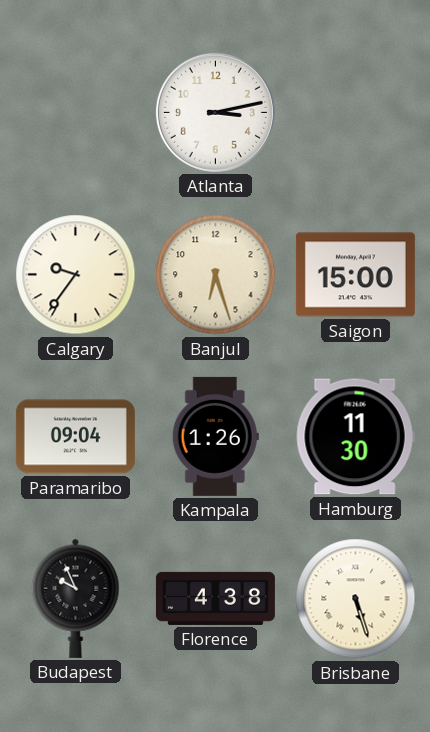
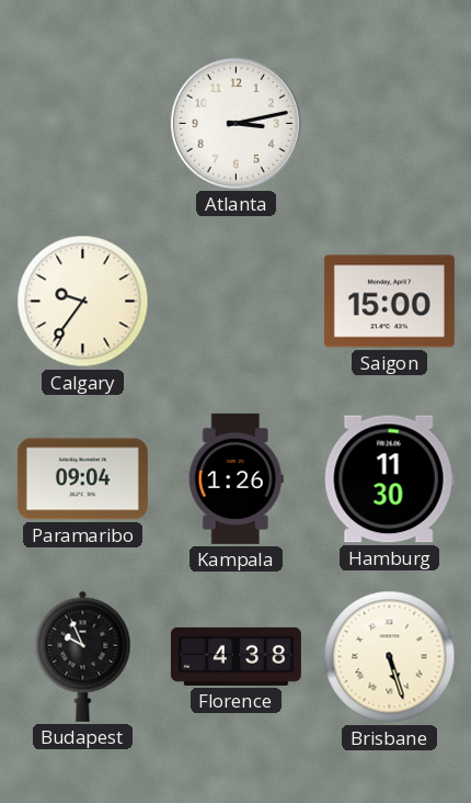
Banjul: 6:27 -> none (216, 275)
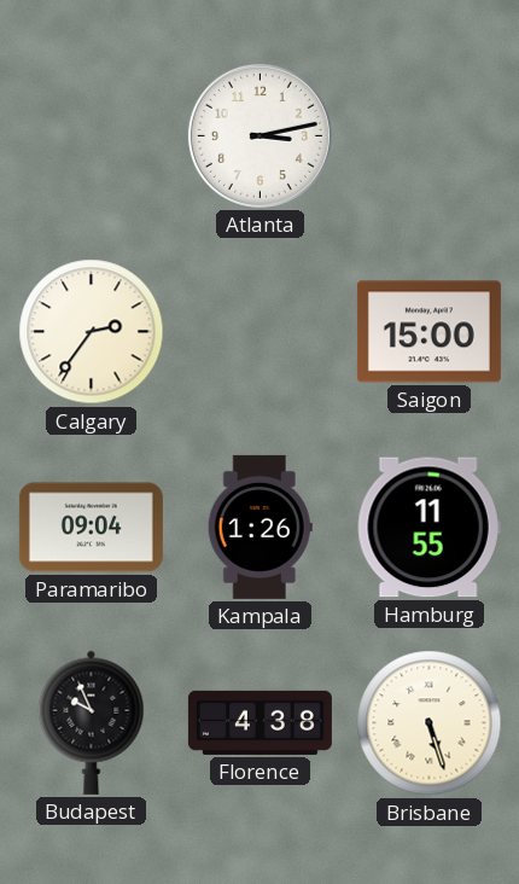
Calgary: 9:36 -> 2:36 (92, 332)
Hamburg: 11:30 -> 11:55 (428, 528)
